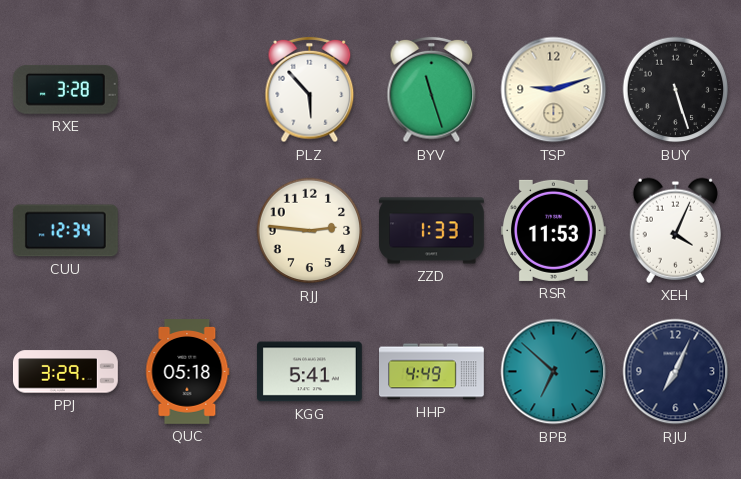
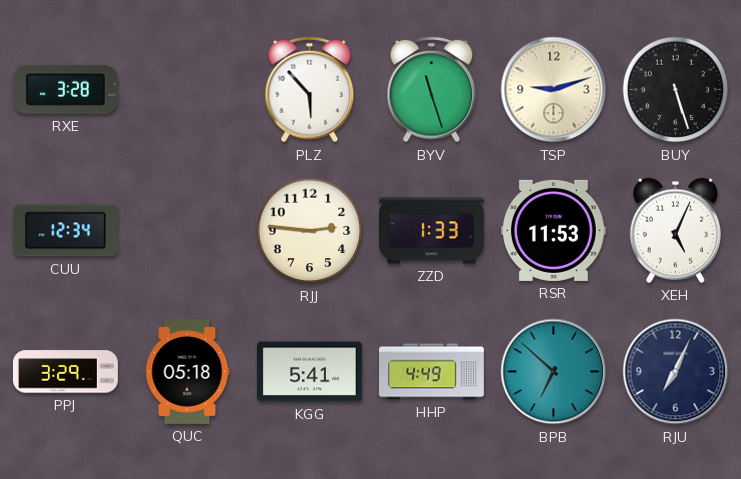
XEH: 4:04 -> 5:04 (675, 230)
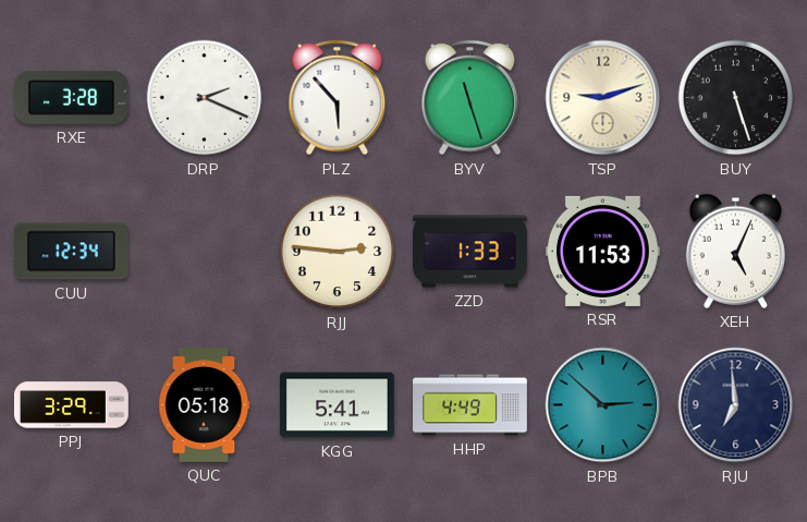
DRP: none -> 2:19 (205, 98)
BPB: 6:52 -> 2:52 (603, 405)
RJU: 7:04 -> 6:59 (736, 405)
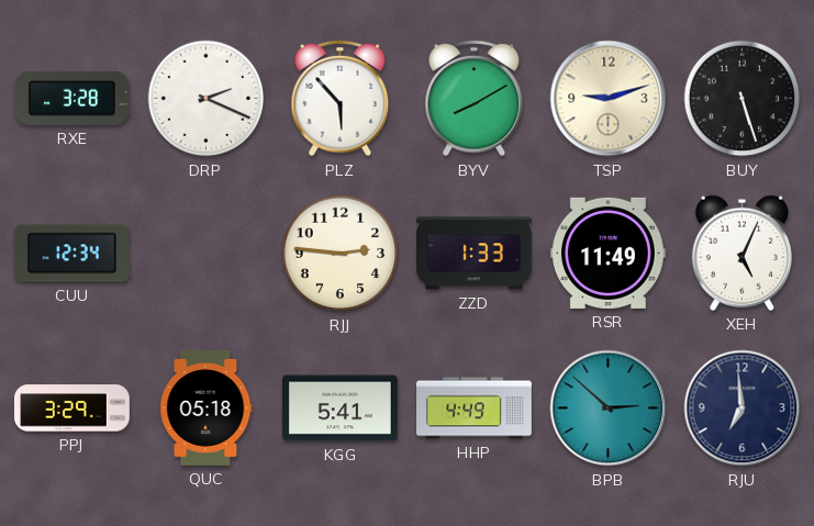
BYV: 11:27 -> 8:10 (475, 99)
RSR: 11:53 -> 11:49 (607, 253)
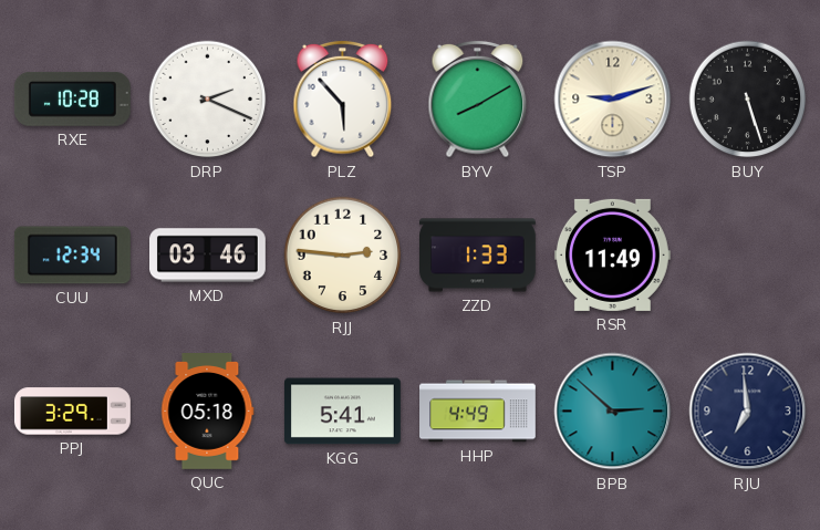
RXE: 3:28 -> 10:28 (72, 98)
MXD: none -> 03:46 (208, 256)
XEH: 5:04 -> none (741, 253)
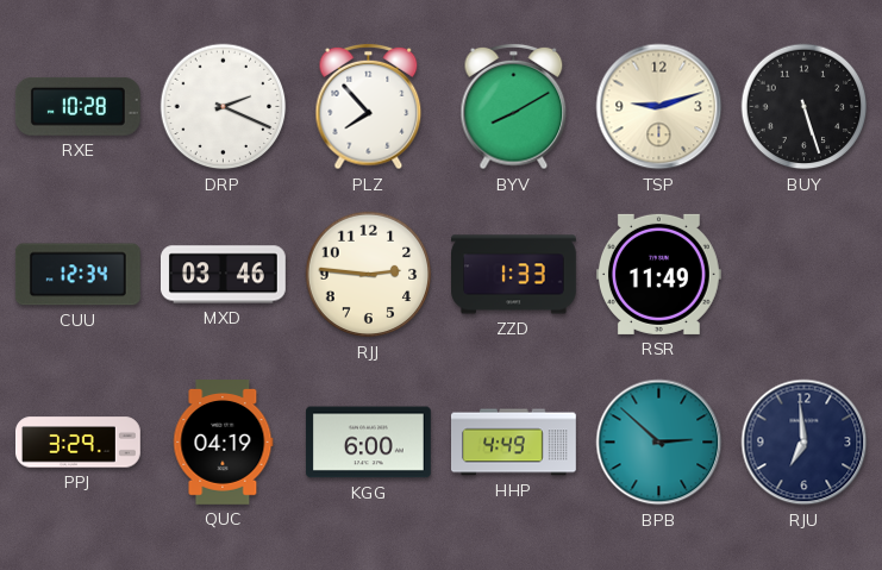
PLZ: 5:53 -> 7:53 (369, 107)
QUC: 05:18 -> 04:19 (224, 443)
KGG: 5:41 -> 6:00 (368, 443)
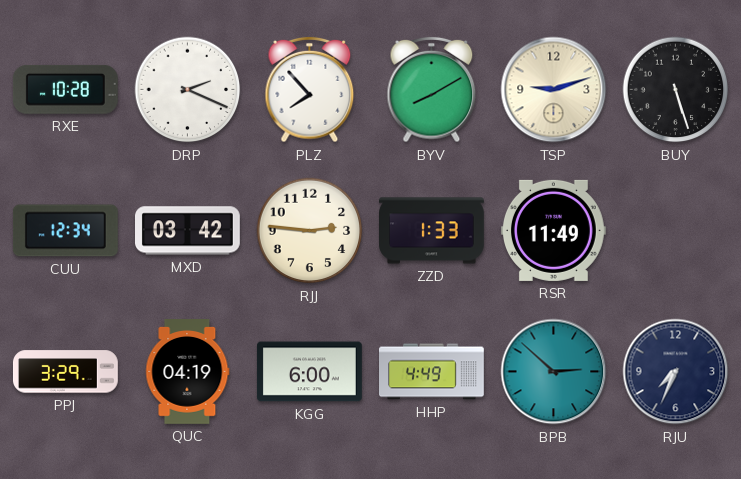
MXD: 03:46 -> 03:42 (188, 231)
RJU: 6:59 -> 7:34 (676, 372)
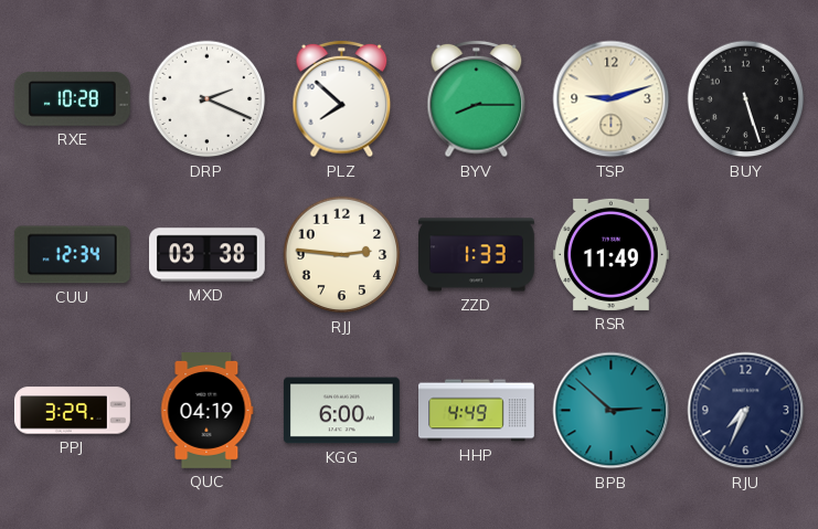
PLZ: 7:53 -> 7:52 (342, 99)
BYV: 8:10 -> 8:15 (477, 99)
MXD: 03:42 -> 03:38 (208, 255)
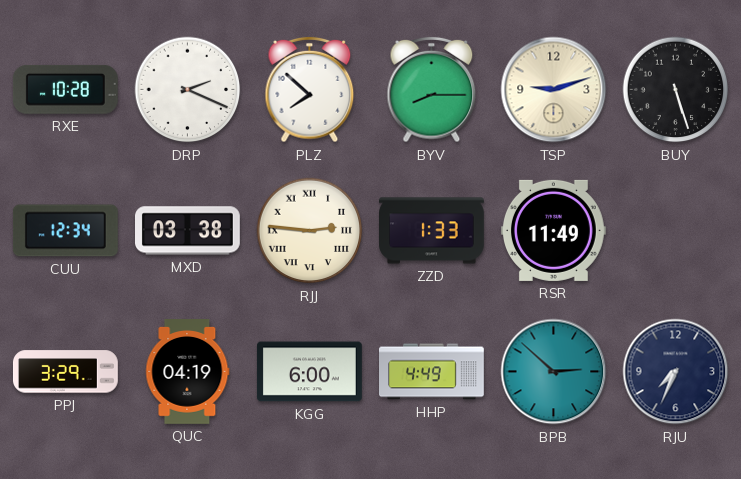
RJJ numerals: Arabic -> Roman (310, 231)
